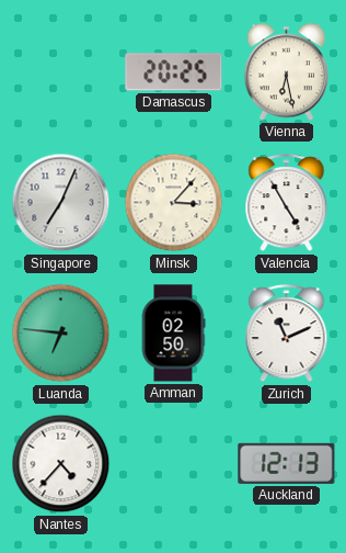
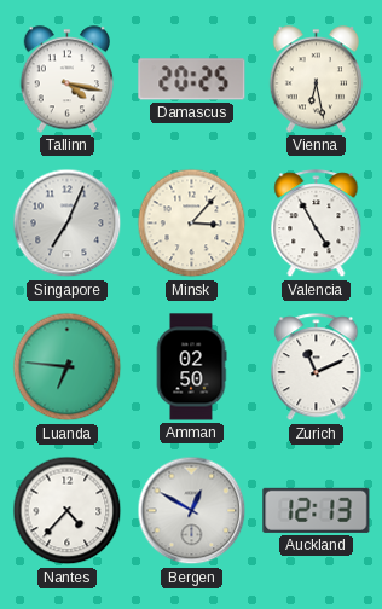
Tallinn: none -> 4:17 (68, 80)
Bergen: none -> 12:50 (192, 511)
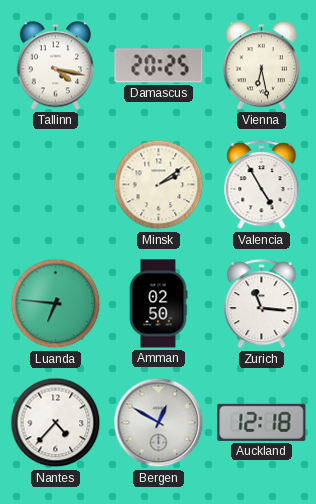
Singapore: 7:04 -> none (68, 224)
Minsk: 3:07 -> 2:09 (159, 185)
Zurich: 11:11 -> 11:16 (262, 304)
Auckland: 12:13 -> 12:18 (262, 422)
